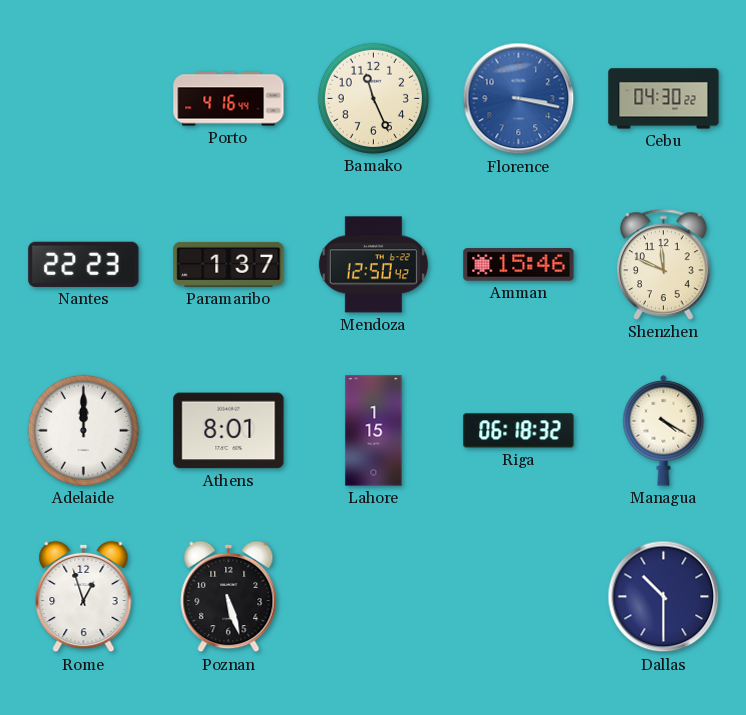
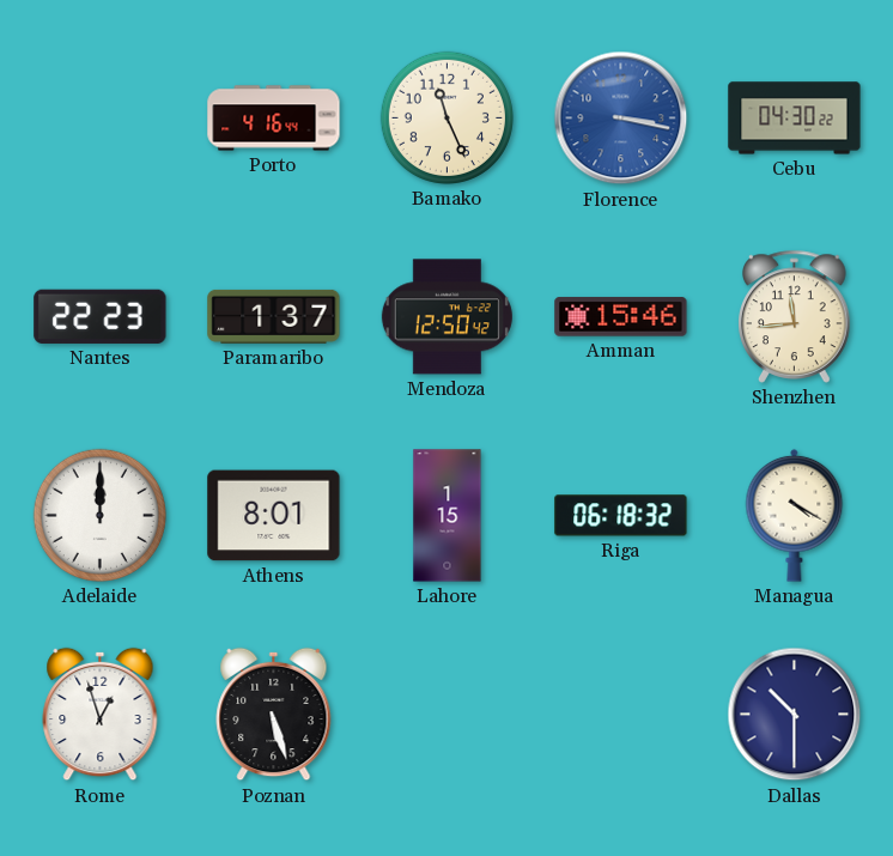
Shenzhen: 11:49 -> 11:44 (795, 316)
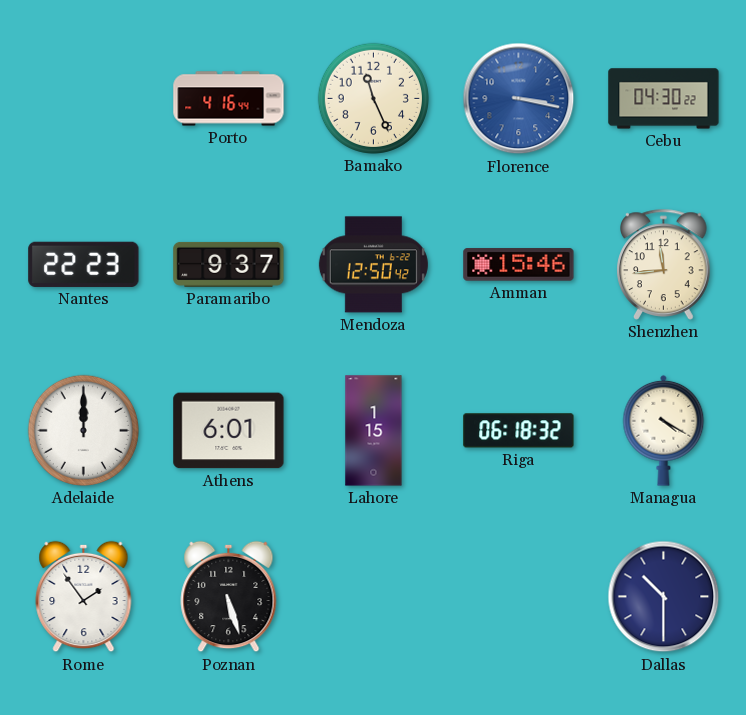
Paramaribo: 1:37 -> 9:37 (229, 264)
Athens: 8:01 -> 6:01 (229, 431)
Rome: 12:57 -> 1:54 (84, 597)
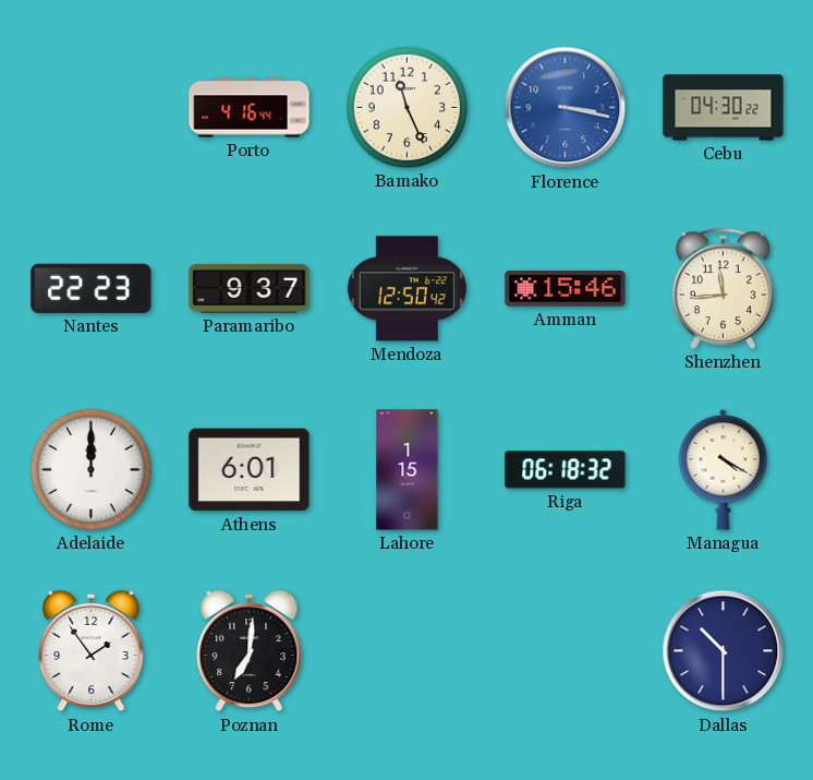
Poznan: 5:27 -> 7:01 (250, 651)
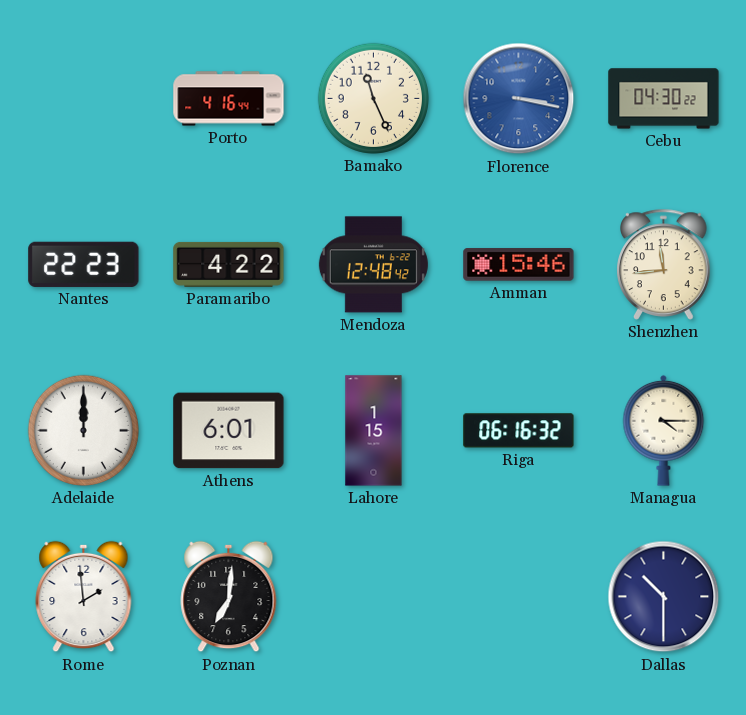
Paramaribo: 9:37 -> 4:22 (229, 264)
Mendoza: 12:50 -> 12:48 (373, 265)
Riga: 06:18 -> 06:16 (519, 431)
Managua: 4:20 -> 4:15 (664, 430)
Rome: 1:54 -> 1:59 (84, 597)
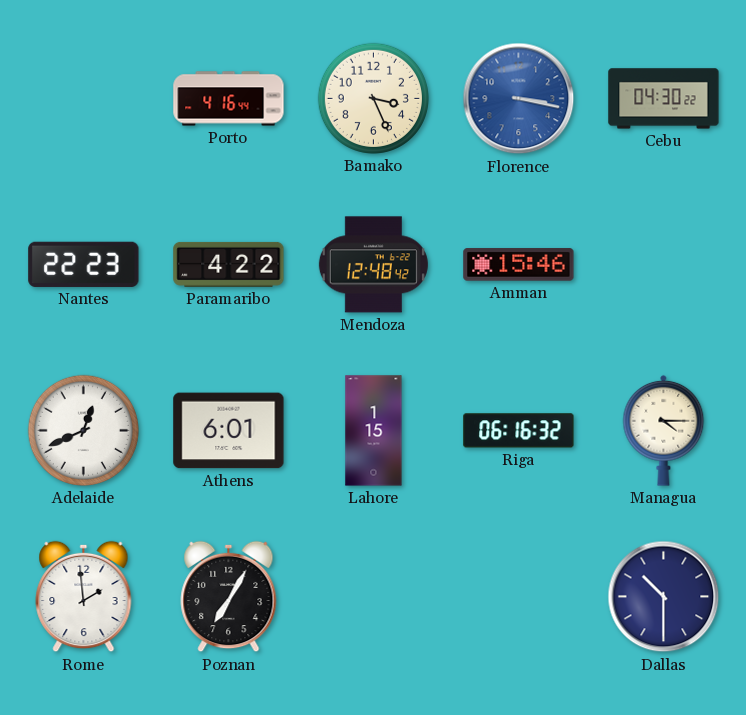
Bamako: 11:26 -> 3:26 (373, 98)
Shenzhen: 11:44 -> none (664, 264)
Adelaide: 12:00 -> 12:41 (83, 430)
Poznan: 7:01 -> 7:05 (229, 597)
